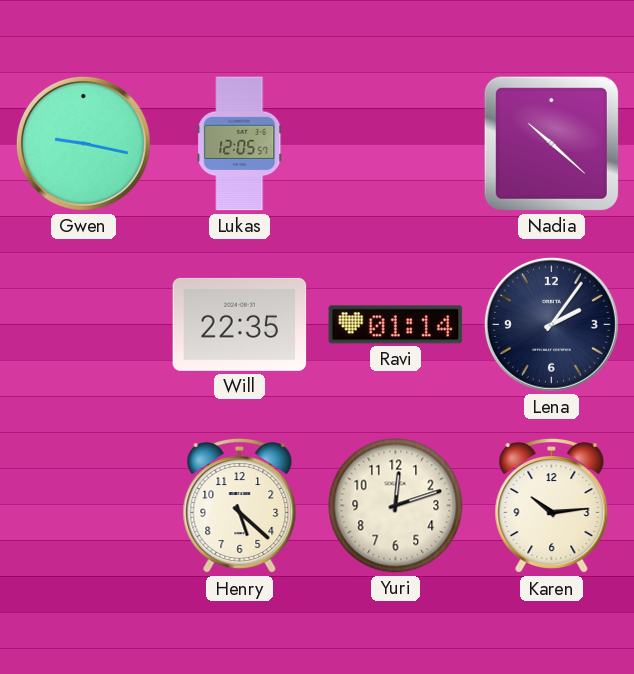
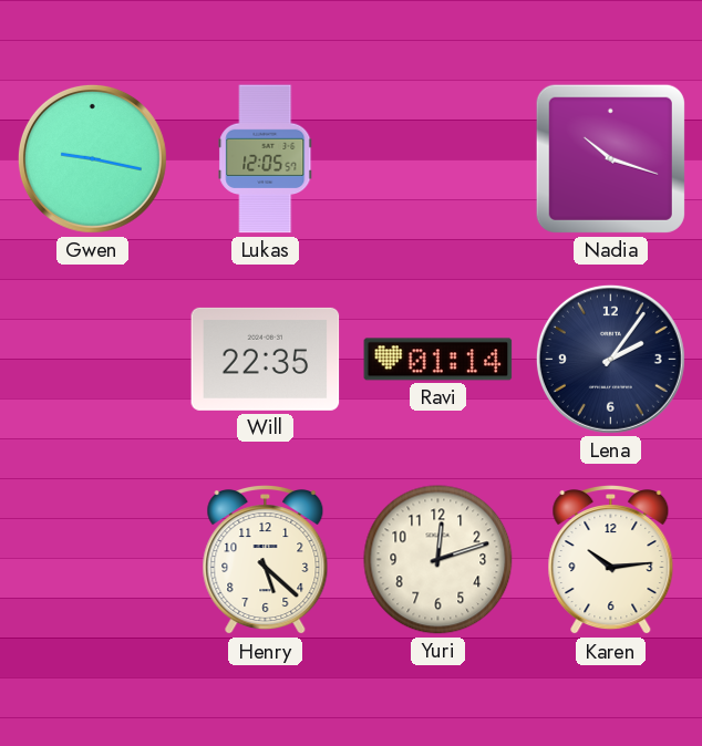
Nadia: 10:22 -> 10:18 (610, 158)
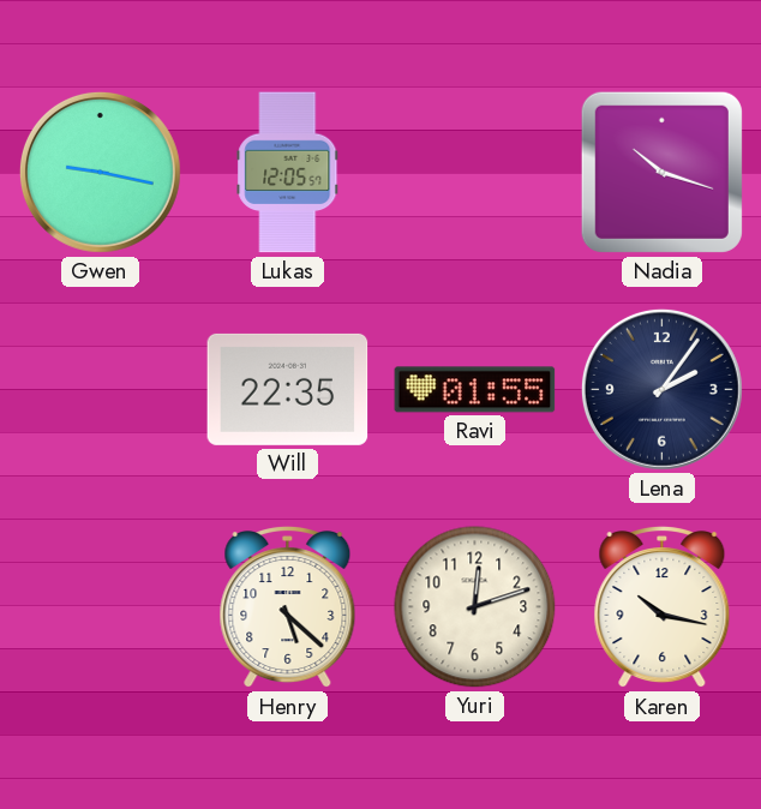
Ravi: 01:14 -> 01:55 (475, 390)
Karen: 10:14 -> 10:17 (663, 609)
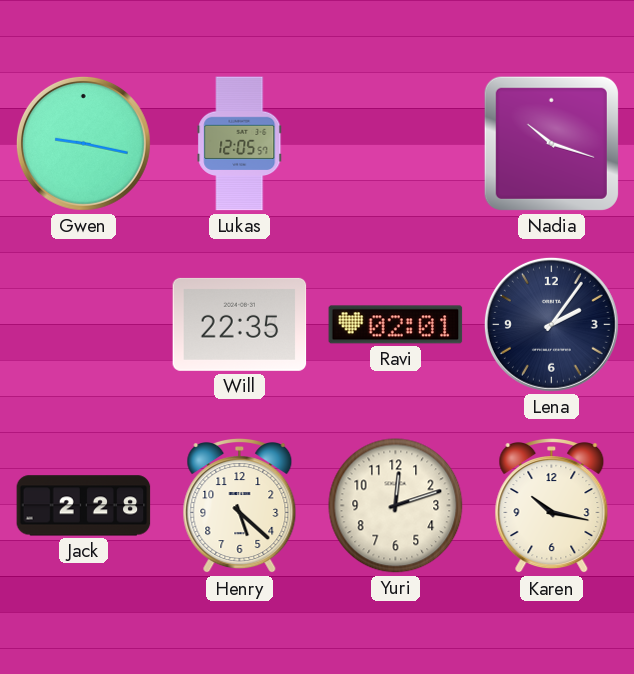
Ravi: 01:55 -> 02:01 (396, 325)
Jack: none -> 2:28 (84, 506)
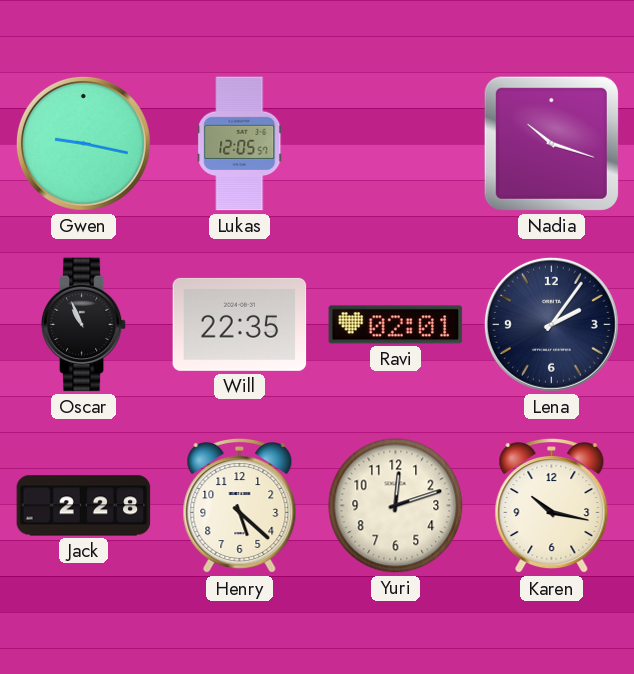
Oscar: none -> 10:56 (84, 325)
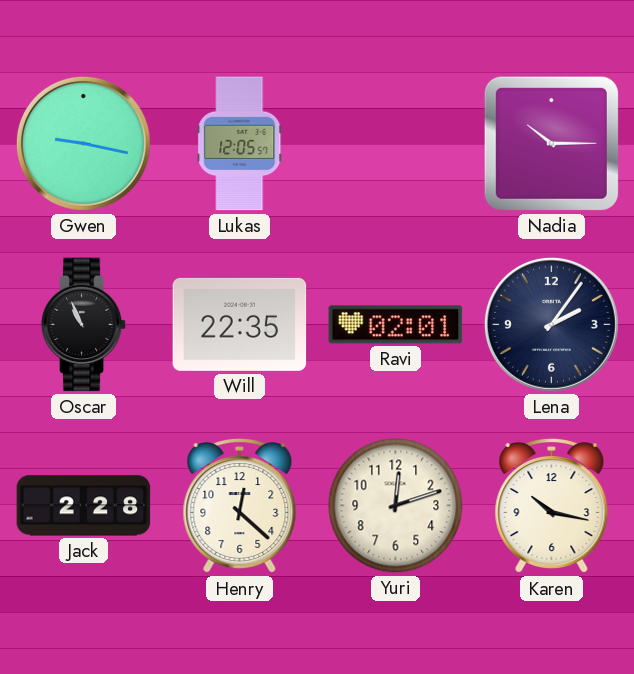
Nadia: 10:18 -> 10:15 (551, 143)
Henry: 5:22 -> 12:22 (240, 507)
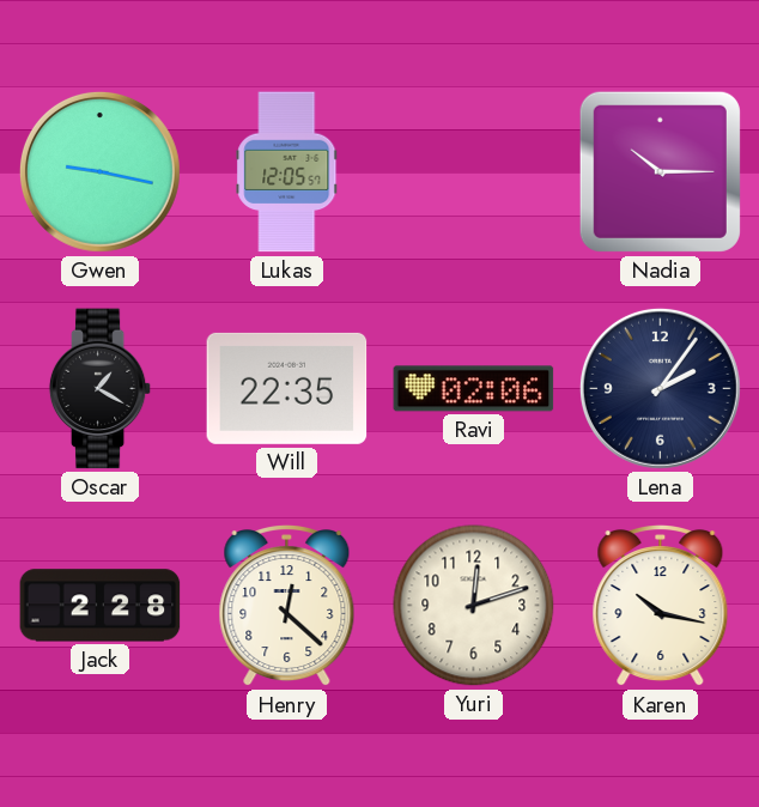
Oscar: 10:56 -> 1:20 (101, 389)
Ravi: 02:01 -> 02:06 (474, 389)
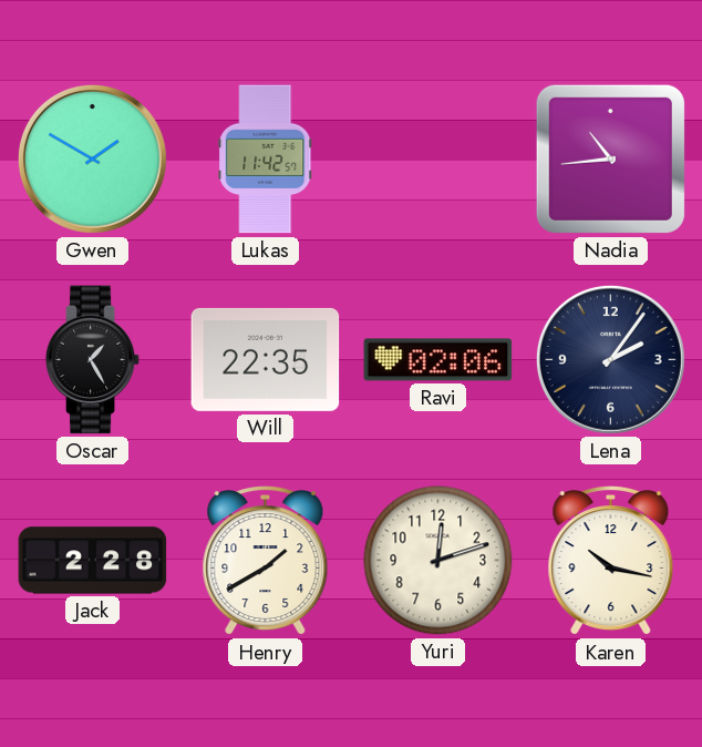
Gwen: 9:17 -> 1:50 (92, 158)
Lukas: 12:05 -> 11:42 (266, 160)
Nadia: 10:15 -> 10:44 (610, 158)
Oscar: 1:20 -> 1:25 (93, 360)
Henry: 12:22 -> 1:40 (266, 562)
